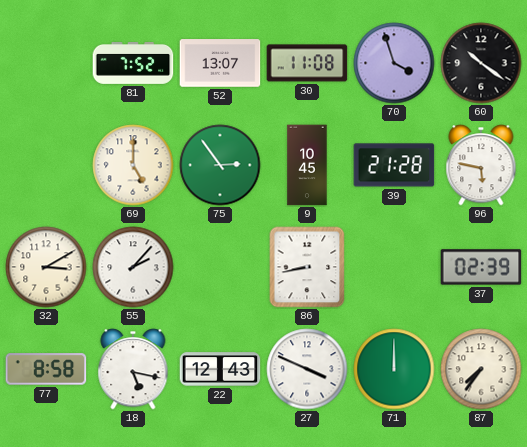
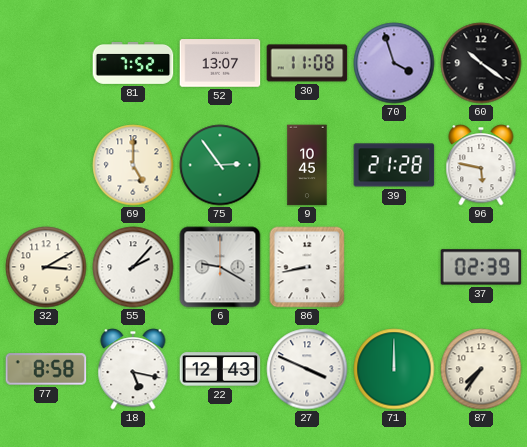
6: none -> 9:20 (220, 267)
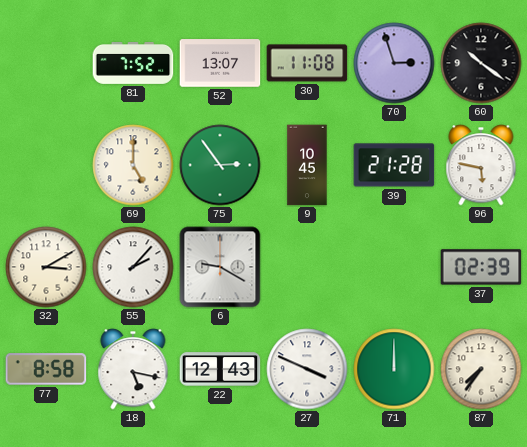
70: 3:57 -> 2:57 (394, 63)
86: 8:43 -> none (307, 267)
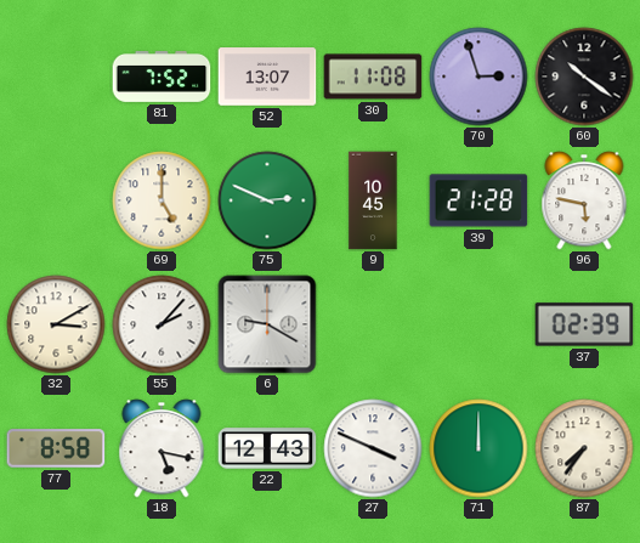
75: 2:54 -> 2:49 (267, 200)
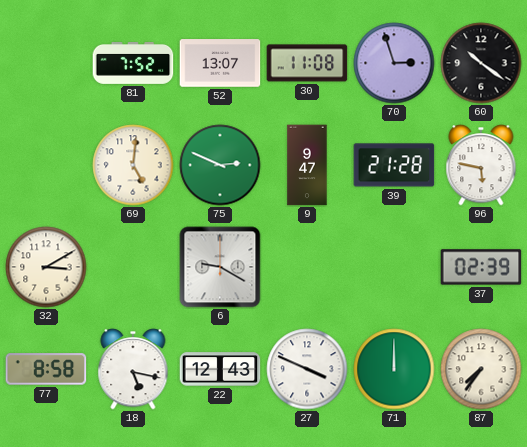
69: 5:00 -> 5:01 (133, 165)
9: 10:45 -> 9:47 (307, 165)
55: 2:07 -> none (162, 324)
